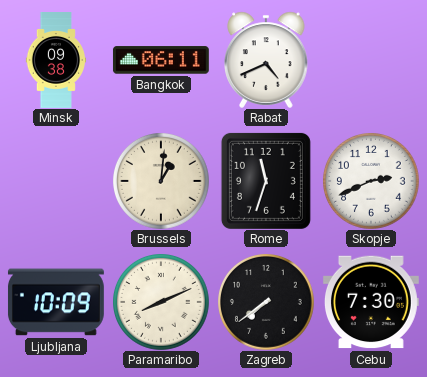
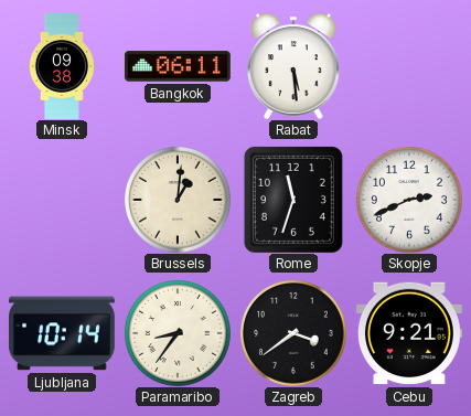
Rabat: 4:41 -> 5:29 (293, 66)
Ljubljana: 10:09 -> 10:14 (62, 333)
Paramaribo: 8:11 -> 8:36 (178, 333)
Zagreb: 7:39 -> 3:39 (293, 333)
Cebu: 7:30 -> 9:21 (409, 333)
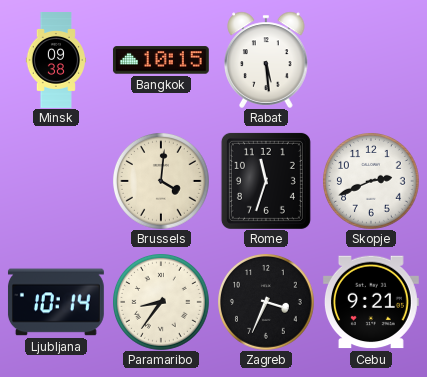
Bangkok: 06:11 -> 10:15 (161, 60)
Brussels: 1:01 -> 4:01 (161, 181)
Zagreb: 3:39 -> 3:34 (266, 302)
